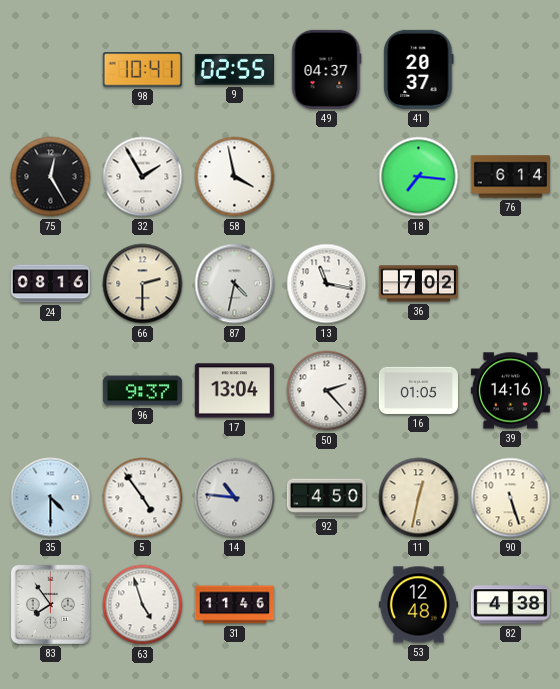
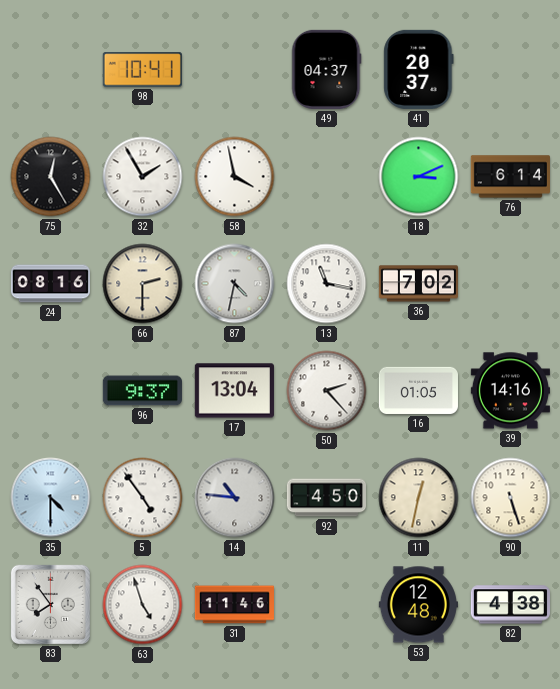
9: 02:55 -> none (234, 69)
18: 7:16 -> 3:11 (419, 177)
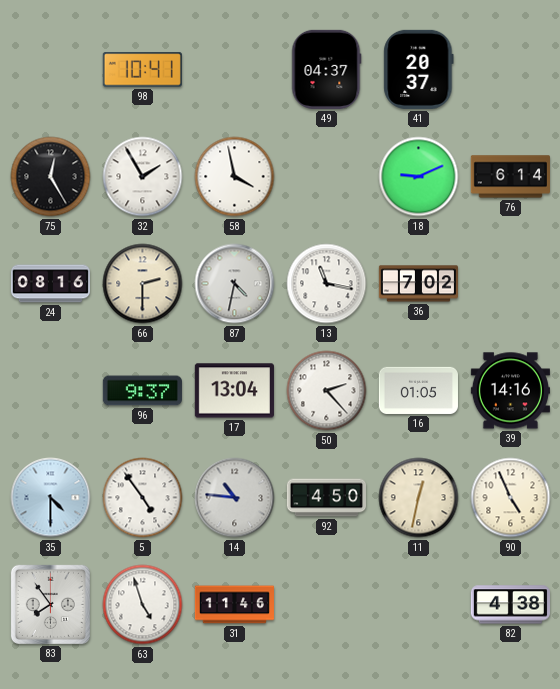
18: 3:11 -> 9:11 (419, 177)
90: 5:27 -> 4:56 (511, 498)
53: 12:48 -> none (418, 605)
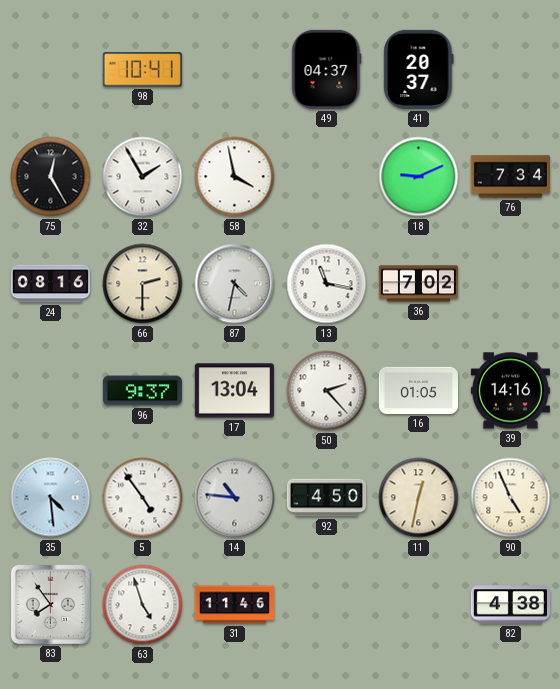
76: 6:14 -> 7:34 (510, 177)
35: 4:30 -> 4:29 (51, 498)
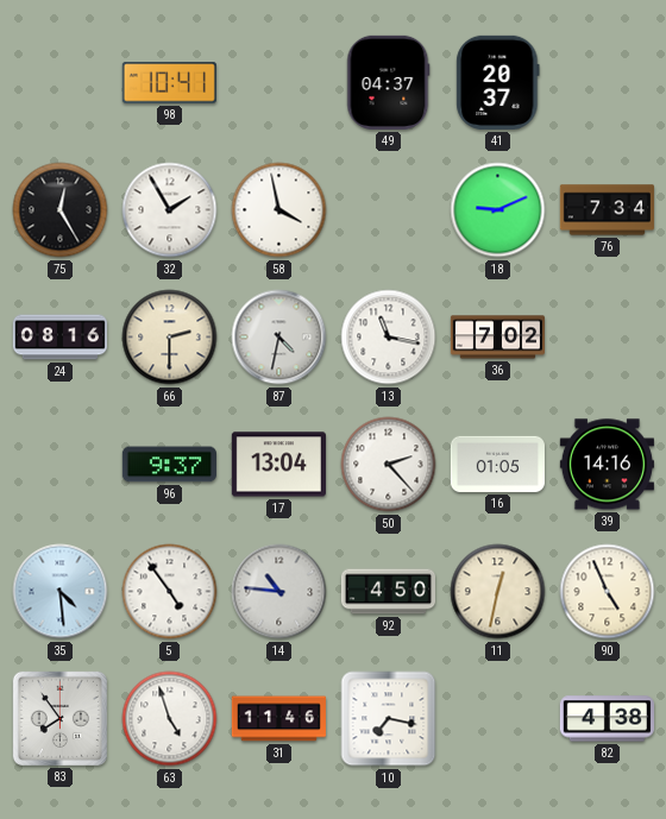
10: none -> 7:17 (389, 719)
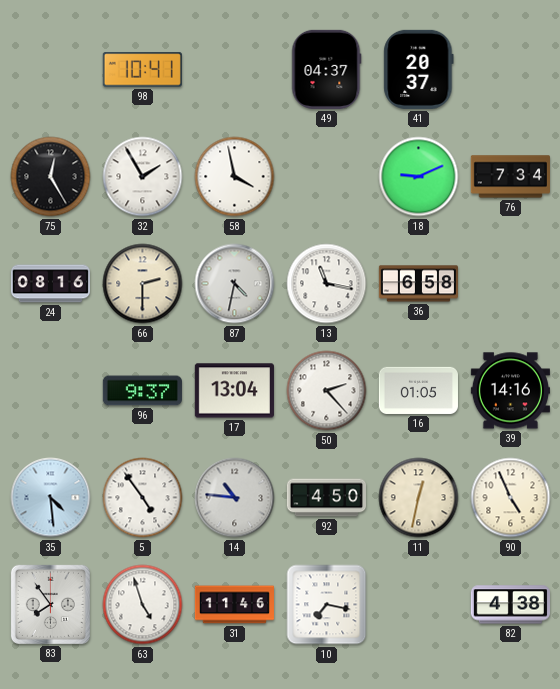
36: 7:02 -> 6:58 (418, 284)
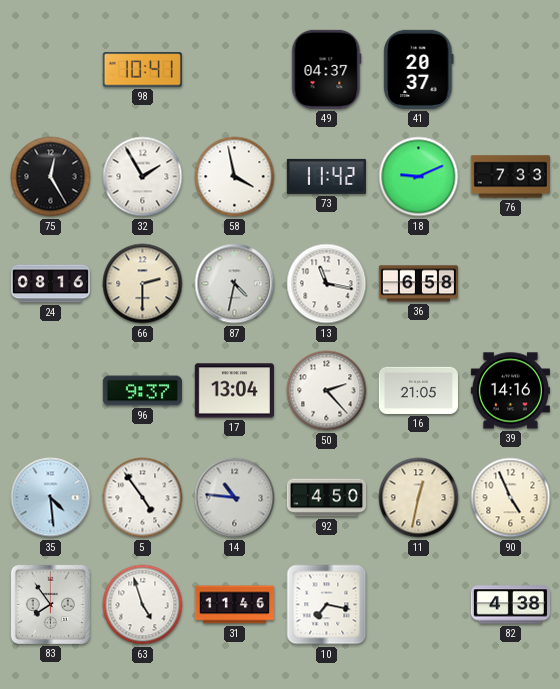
73: none -> 11:42 (326, 176)
76: 7:34 -> 7:33 (510, 177)
16: 01:05 -> 21:05 (418, 390)
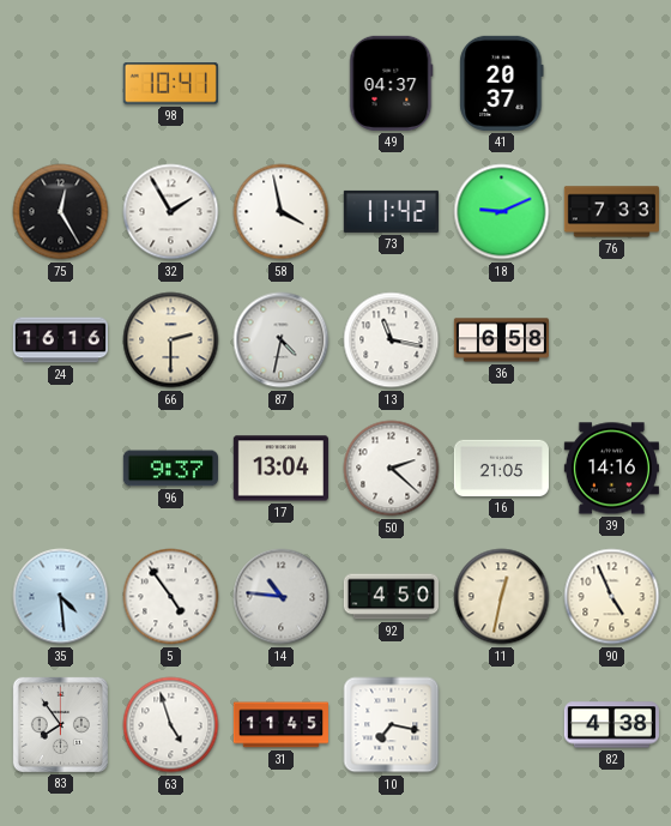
24: 08:16 -> 16:16 (60, 340)
50: 2:23 -> 2:22 (392, 469)
31: 11:46 -> 11:45 (280, 725)
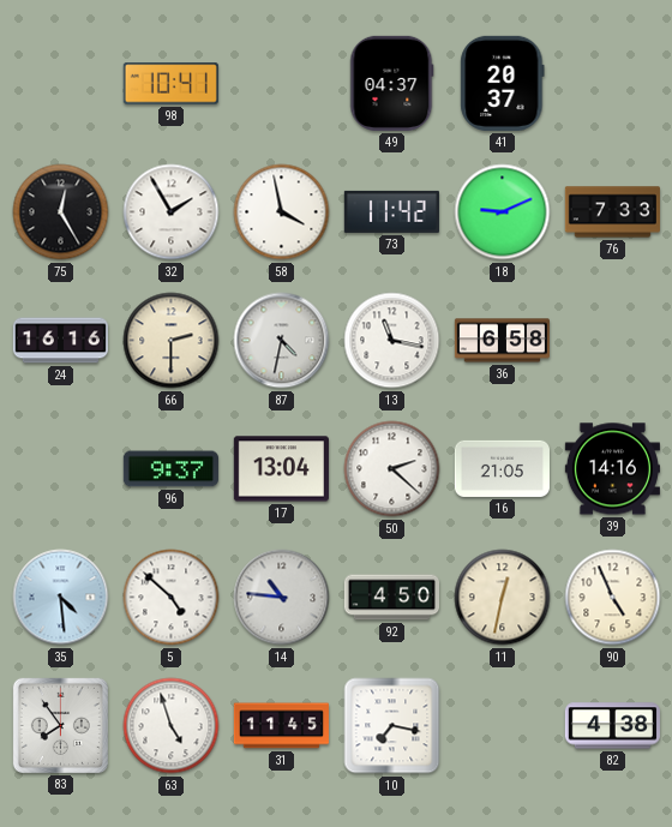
5: 4:54 -> 4:52 (172, 598)
